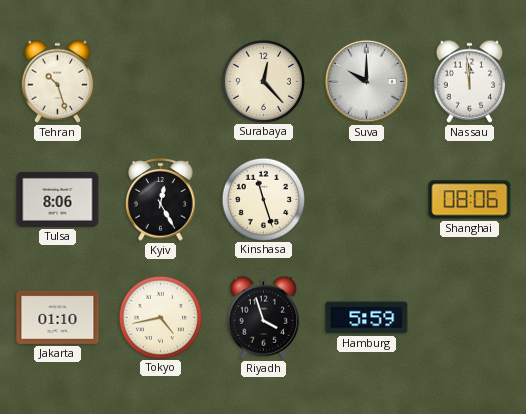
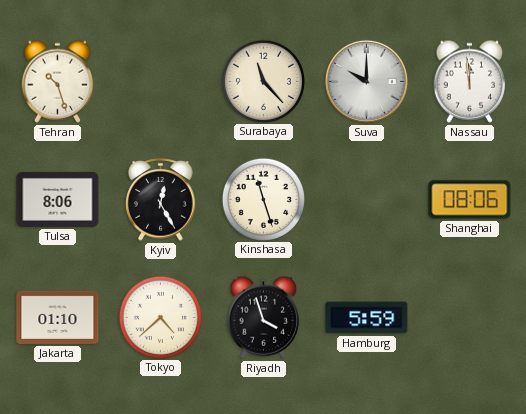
Surabaya: 12:23 -> 11:23 (263, 81)
Tokyo: 4:43 -> 4:38 (160, 317)
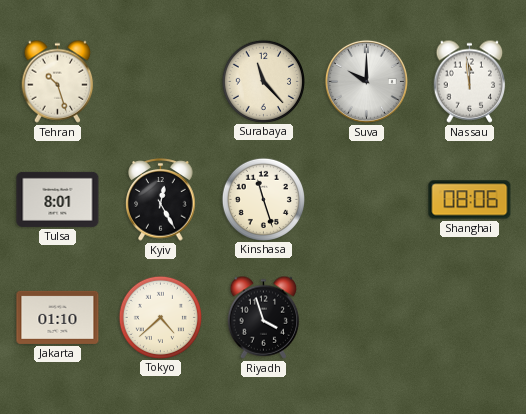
Tulsa: 8:06 -> 8:01 (58, 199)
Hamburg: 5:59 -> none (367, 318)
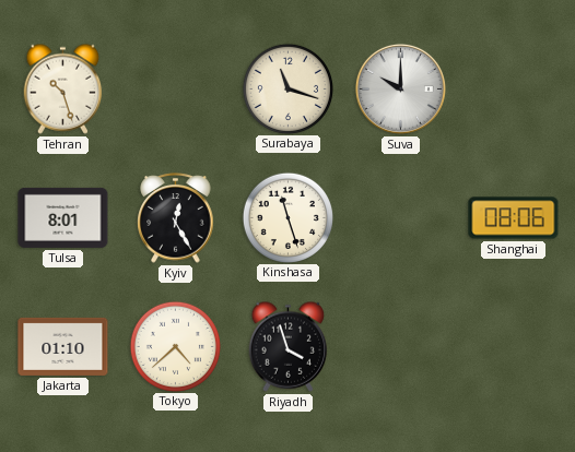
Surabaya: 11:23 -> 11:18 (287, 88)
Nassau: 11:59 -> none (470, 81)
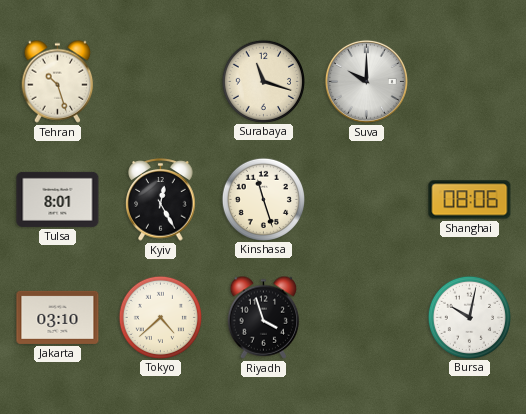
Jakarta: 01:10 -> 03:10 (58, 317)
Bursa: none -> 10:02 (469, 317)
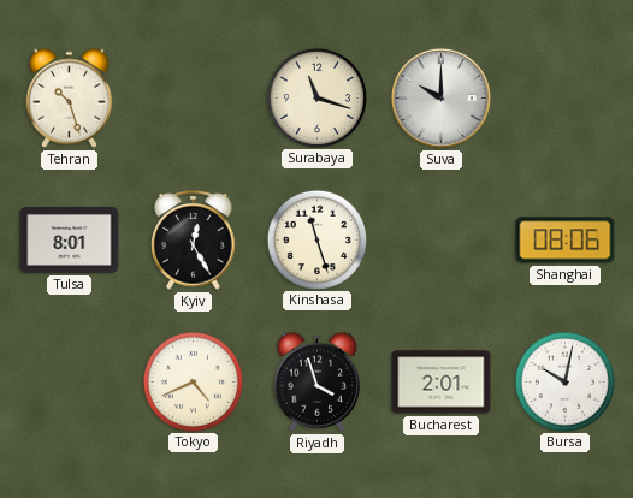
Jakarta: 03:10 -> none (58, 317)
Tokyo: 4:38 -> 4:41 (193, 381)
Bucharest: none -> 2:01 (442, 383)
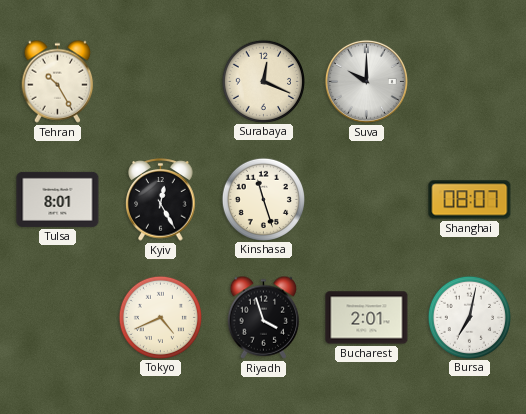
Tehran: 10:27 -> 10:25 (58, 81)
Surabaya: 11:18 -> 12:19 (263, 81)
Shanghai: 08:06 -> 08:07 (470, 200)
Bursa: 10:02 -> 7:02 (469, 317)
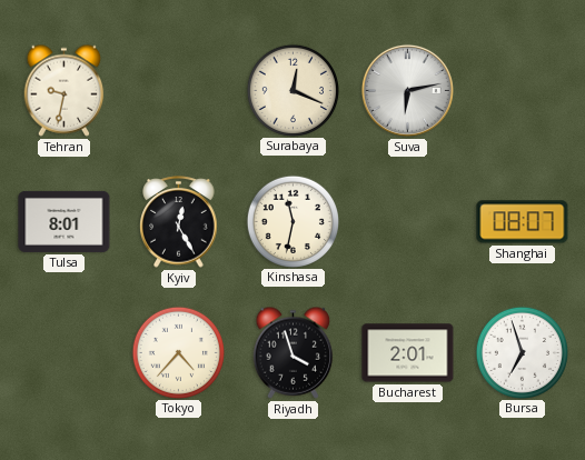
Tehran: 10:25 -> 9:32 (65, 90)
Suva: 10:00 -> 6:13 (407, 90)
Kinshasa: 11:27 -> 11:32 (292, 221)
Tokyo: 4:41 -> 4:37 (178, 352)
Bursa: 7:02 -> 6:57 (522, 352)
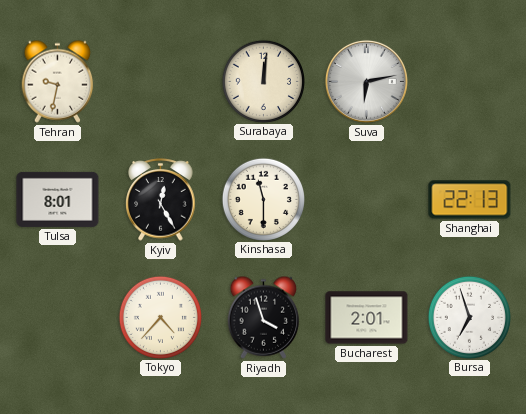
Surabaya: 12:19 -> 12:01 (263, 81)
Kinshasa: 11:32 -> 11:30 (263, 199)
Shanghai: 08:07 -> 22:13 (470, 200)
